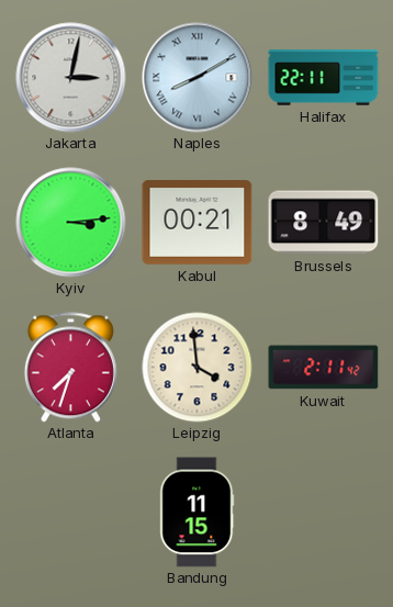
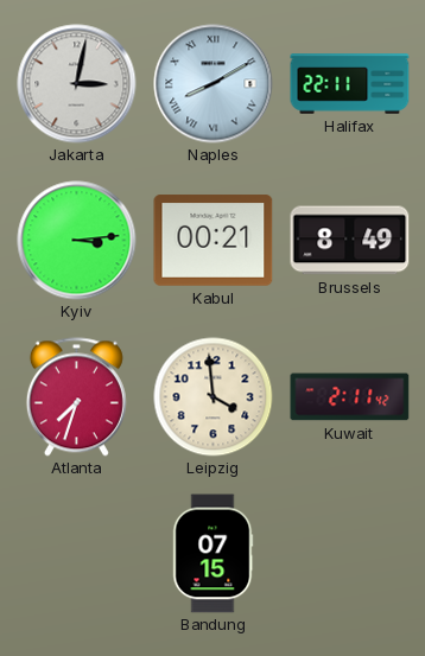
Bandung: 11:15 -> 07:15 (214, 554)
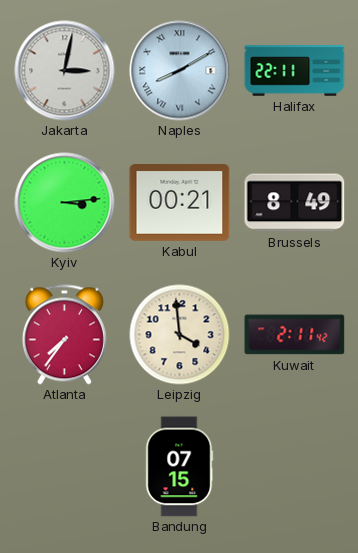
Atlanta: 7:33 -> 7:36 (64, 335)
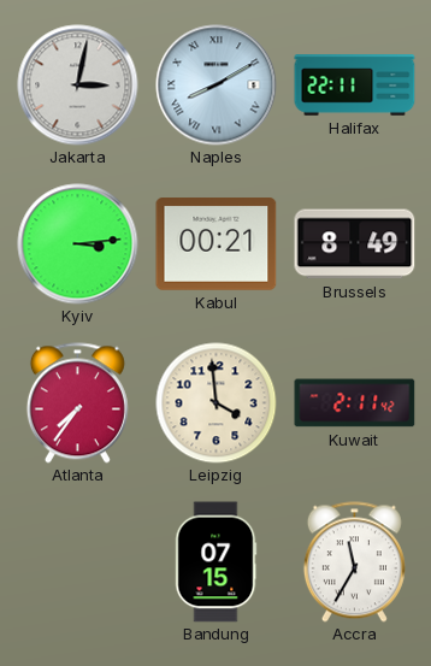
Accra: none -> 11:35 (354, 562)
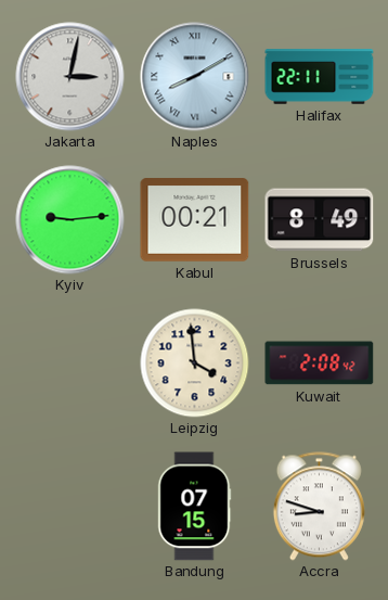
Kyiv: 3:14 -> 9:14 (70, 220)
Atlanta: 7:36 -> none (77, 403)
Kuwait: 2:11 -> 2:08 (320, 363)
Accra: 11:35 -> 8:48 (319, 507)
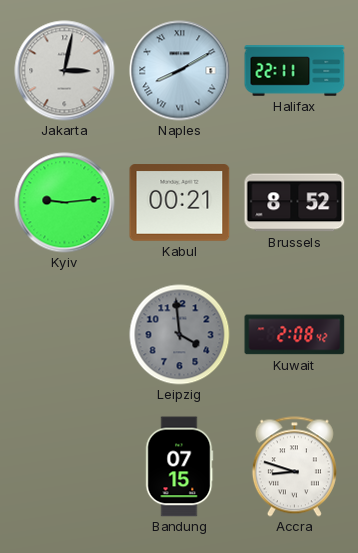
Brussels: 8:49 -> 8:52 (295, 203)
Leipzig dial: cream -> grey (180, 335)
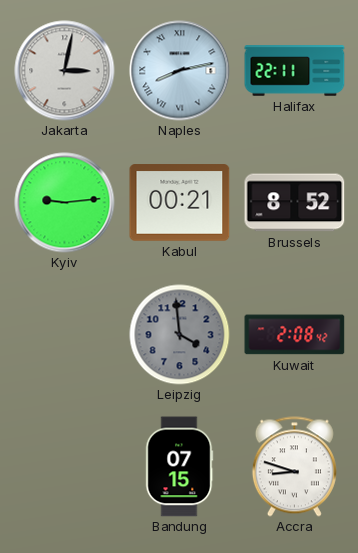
Naples: 8:10 -> 8:13 (180, 71)
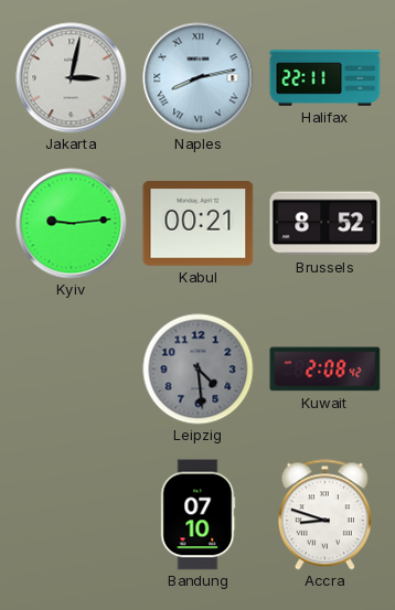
Leipzig: 3:59 -> 4:29 (199, 370)
Bandung: 07:15 -> 07:10 (199, 515)
